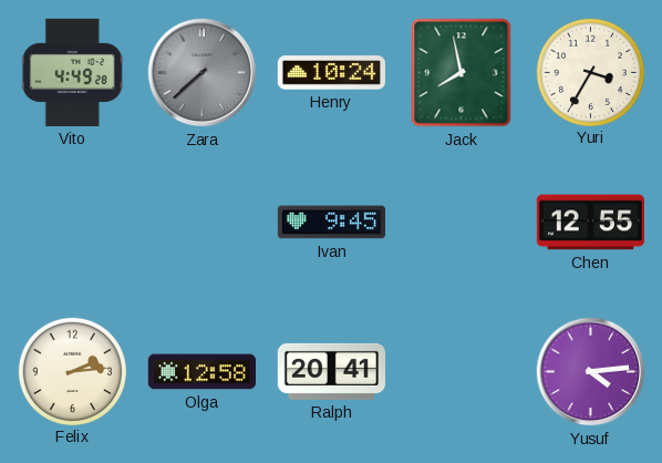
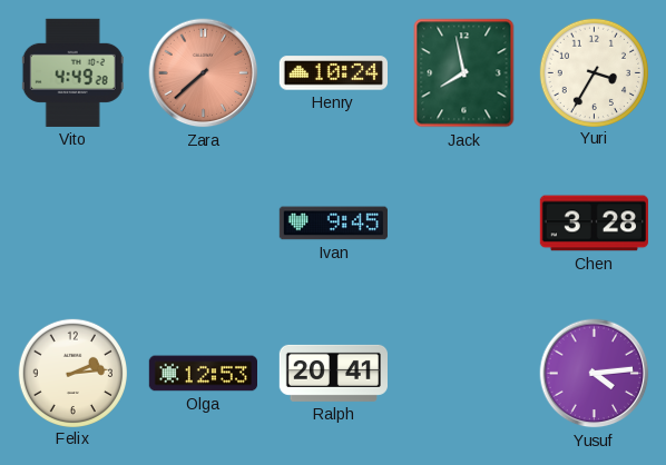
Zara dial: grey -> salmon (204, 73)
Chen: 12:55 -> 3:28 (594, 224)
Olga: 12:58 -> 12:53 (203, 374)
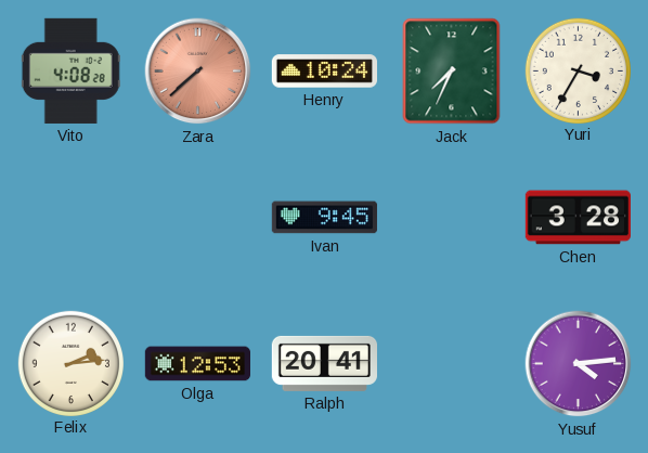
Vito: 4:49 -> 4:08 (70, 70)
Jack: 7:58 -> 7:34 (452, 72)
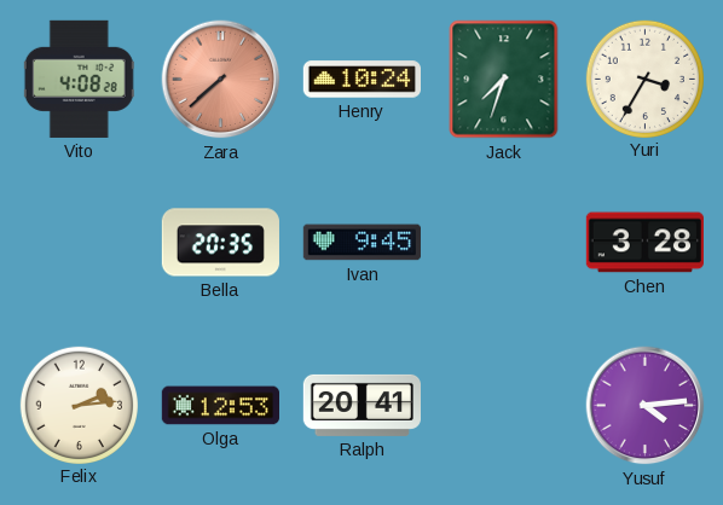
Jack: 7:34 -> 7:33 (504, 80)
Bella: none -> 20:35 (220, 243)
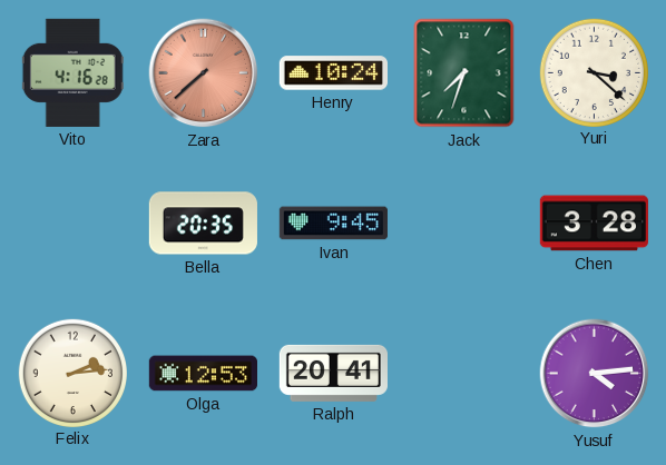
Vito: 4:08 -> 4:16 (72, 72)
Yuri: 3:35 -> 3:22 (594, 72)
